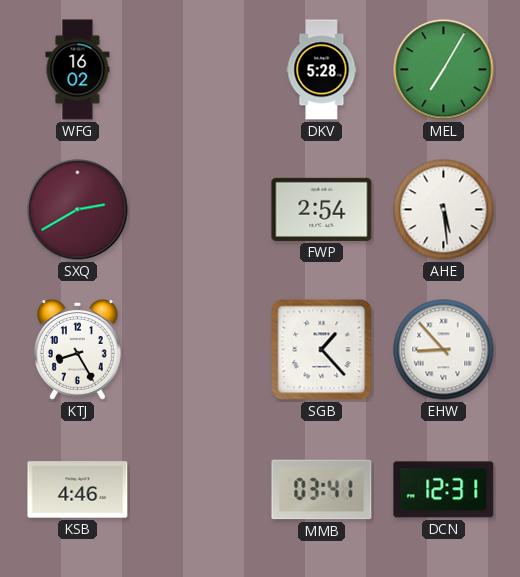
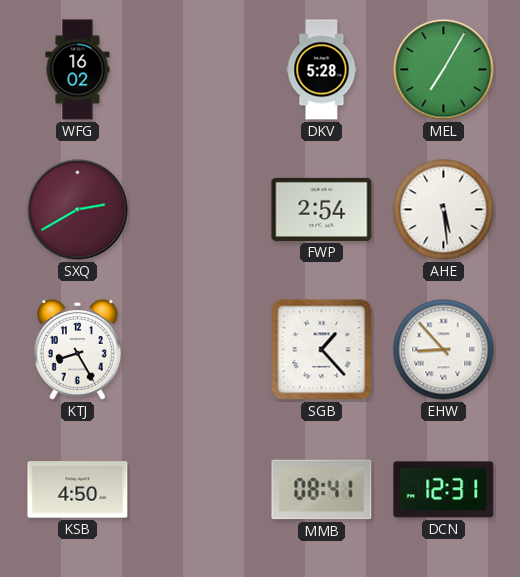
KSB: 4:46 -> 4:50 (78, 490)
MMB: 03:41 -> 08:41 (322, 490)
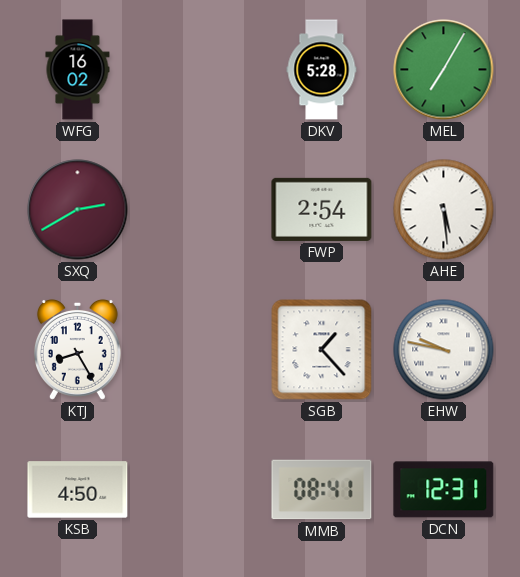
EHW: 8:53 -> 9:47 (444, 350)
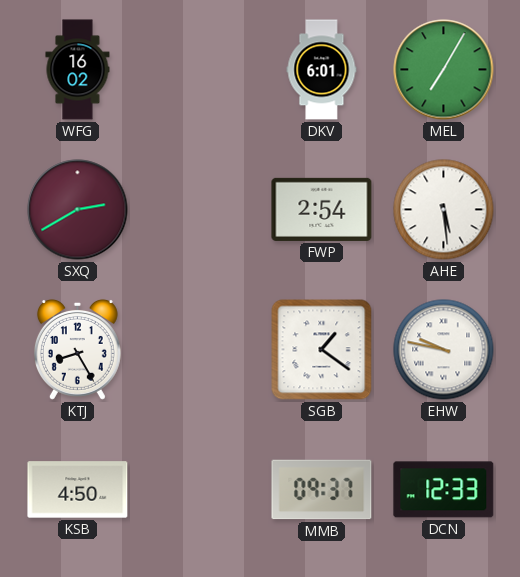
DKV: 5:28 -> 6:01 (322, 70)
SGB: 1:23 -> 1:21 (322, 350)
MMB: 08:41 -> 09:37 (322, 490)
DCN: 12:31 -> 12:33 (444, 490)
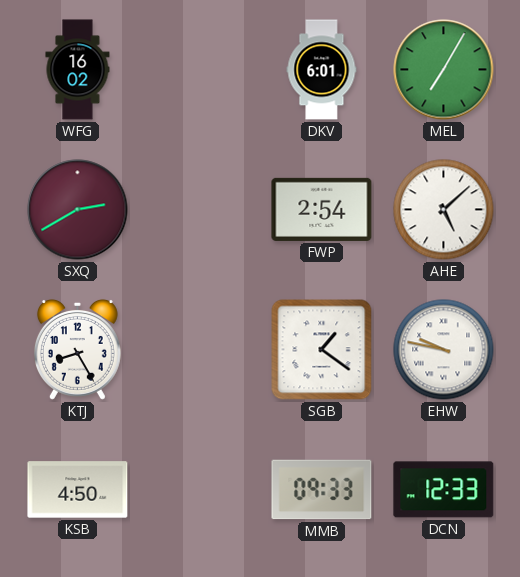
AHE: 5:29 -> 5:08 (444, 210)
MMB: 09:37 -> 09:33 (322, 490)
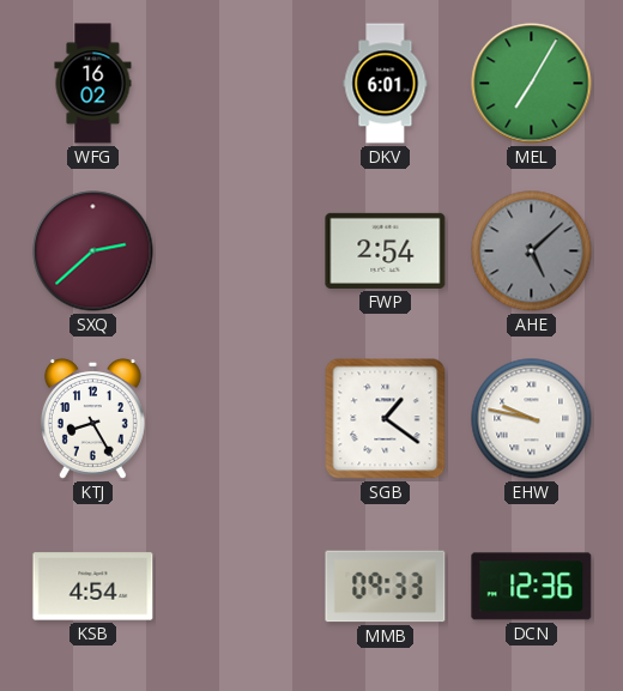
SXQ: 2:40 -> 2:38 (93, 251)
AHE dial: white -> grey (532, 251)
KSB: 4:50 -> 4:54 (93, 587)
DCN: 12:33 -> 12:36 (532, 587)
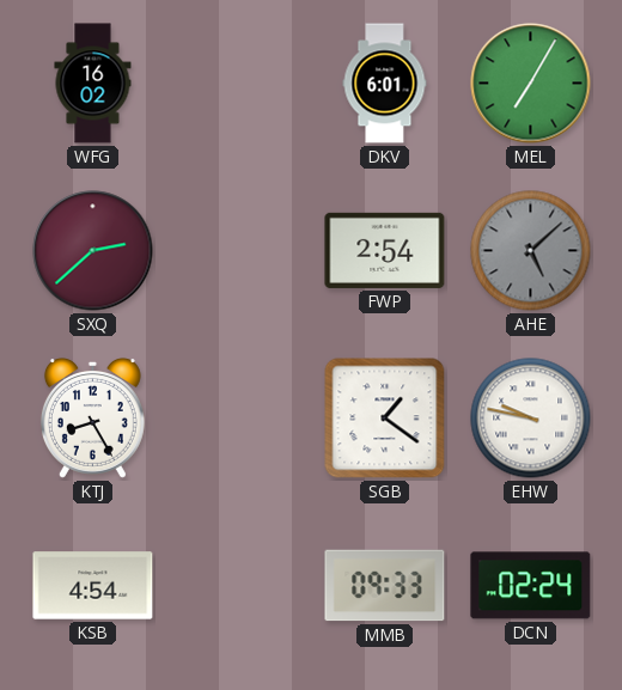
DCN: 12:36 -> 02:24 (531, 586)
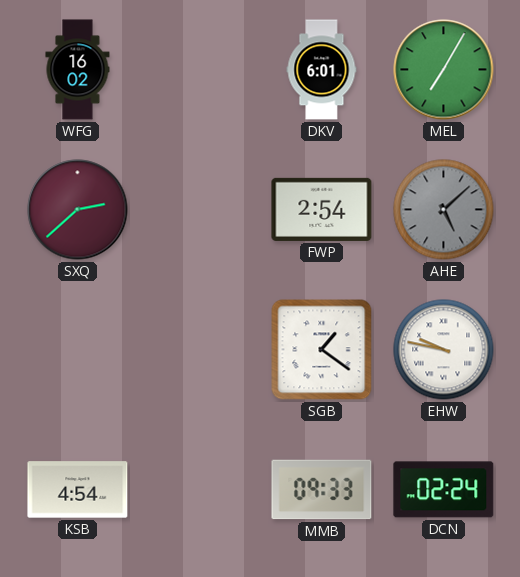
KTJ: 8:25 -> none (92, 417)
